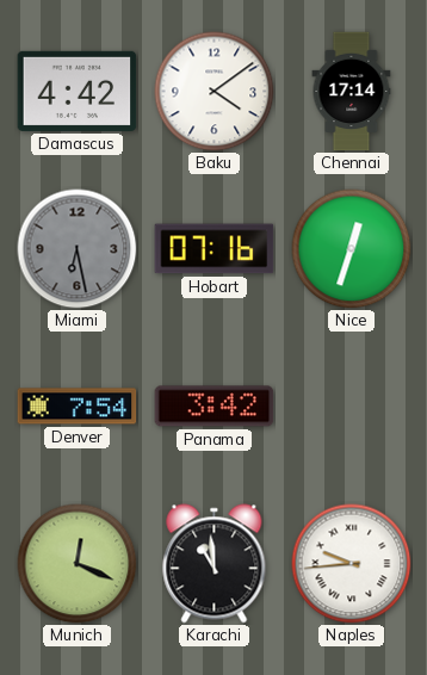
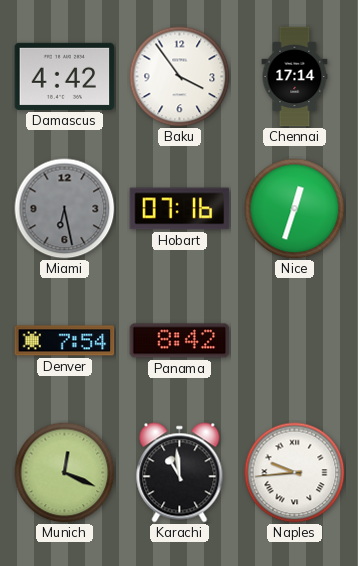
Baku: 4:09 -> 3:54 (180, 77)
Panama: 3:42 -> 8:42 (180, 341)
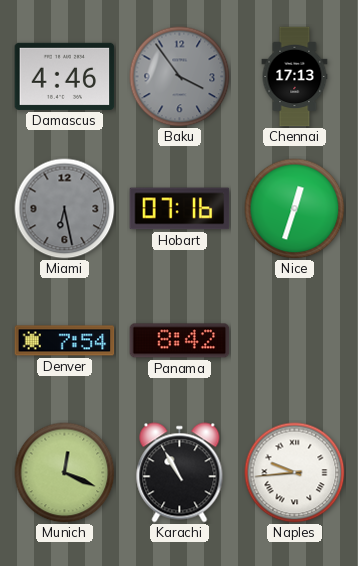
Damascus: 4:42 -> 4:46 (65, 76)
Baku dial: white -> grey (180, 77)
Chennai: 17:14 -> 17:13 (295, 77)
Karachi: 10:59 -> 10:55 (180, 473)
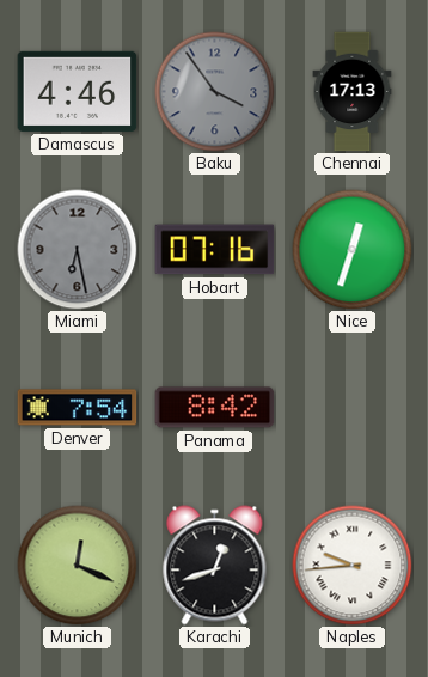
Karachi: 10:55 -> 12:42 (215, 566)
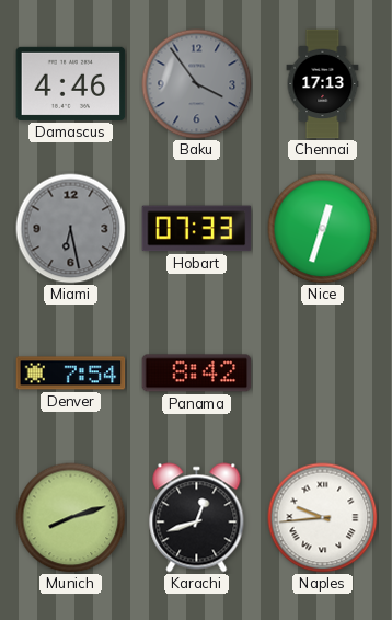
Hobart: 07:16 -> 07:33 (197, 229)
Munich: 12:19 -> 8:12 (71, 518)
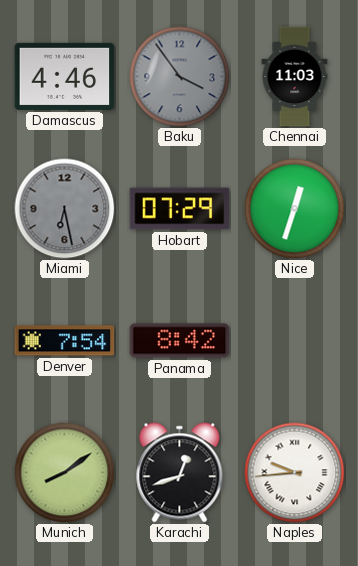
Chennai: 17:13 -> 11:03 (295, 77)
Hobart: 07:33 -> 07:29 (180, 209)
Munich: 8:12 -> 8:09 (65, 473)
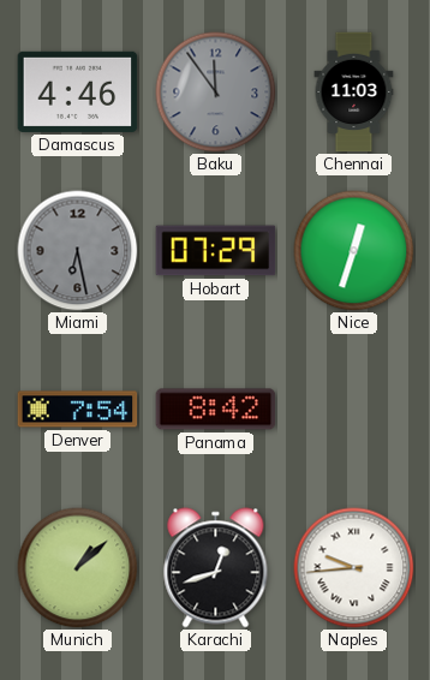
Baku: 3:54 -> 11:54 (216, 93)
Munich: 8:09 -> 1:08 (78, 568)
